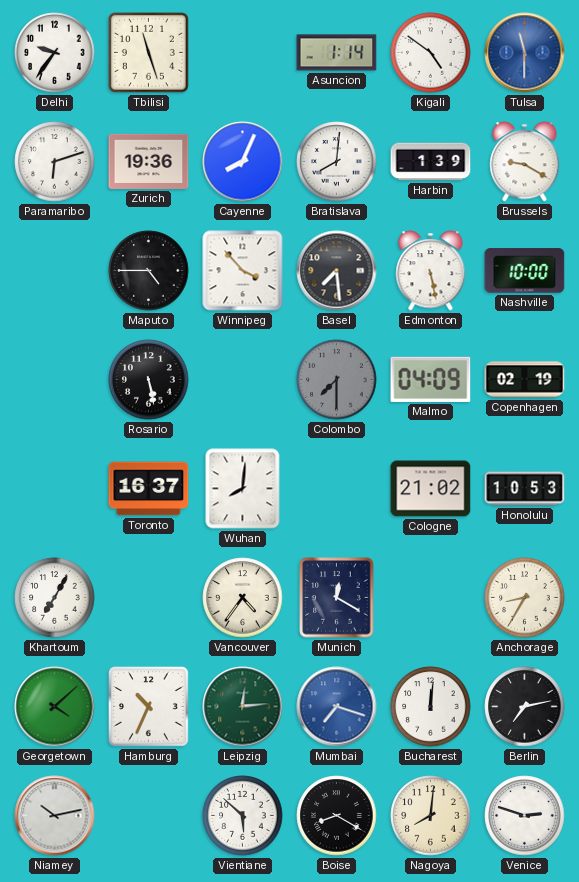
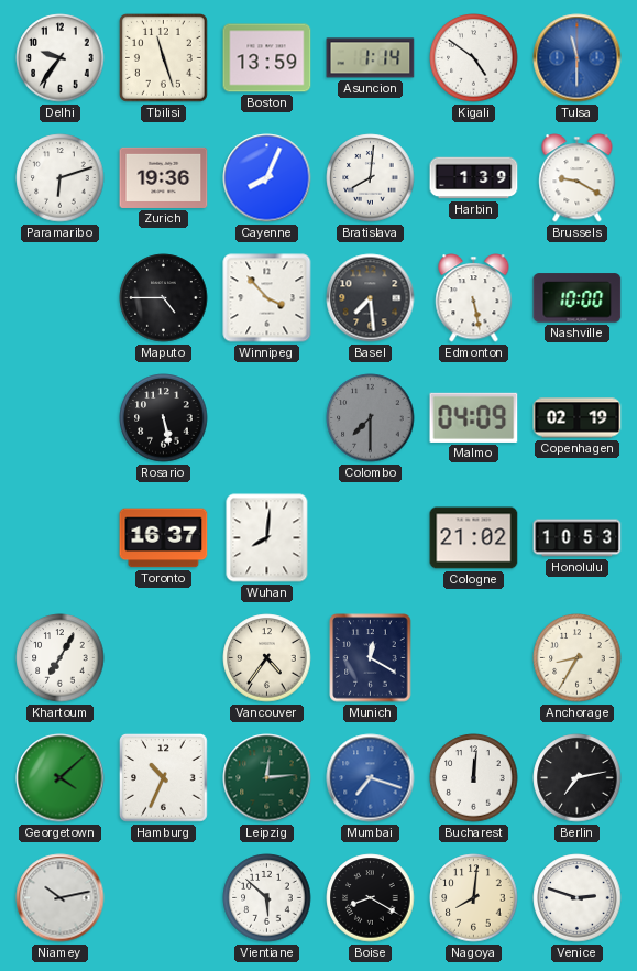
Boston: none -> 13:59 (267, 58)
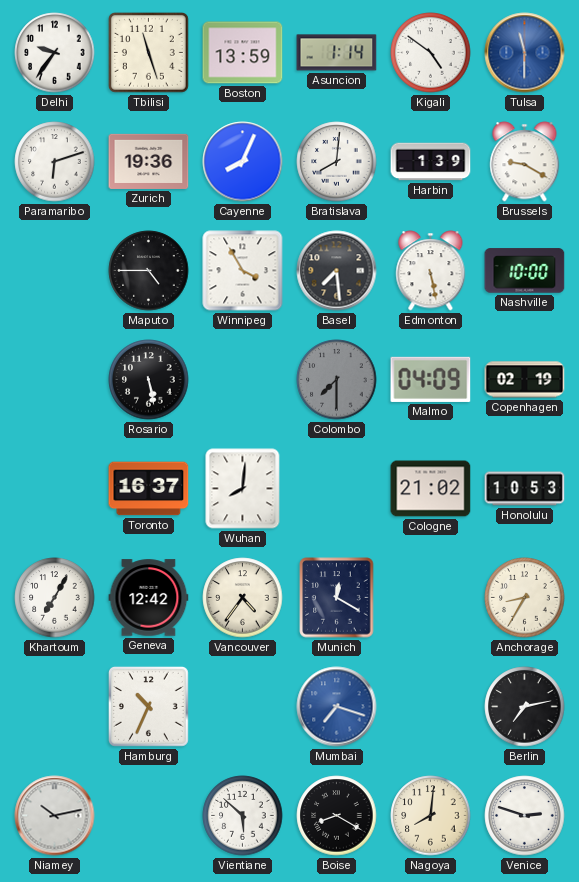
Winnipeg: 3:53 -> 3:55 (243, 271)
Geneva: none -> 12:42 (149, 598)
Georgetown: 4:08 -> none (61, 778)
Leipzig: 12:14 -> none (267, 778)
Bucharest: 12:01 -> none (474, 778)
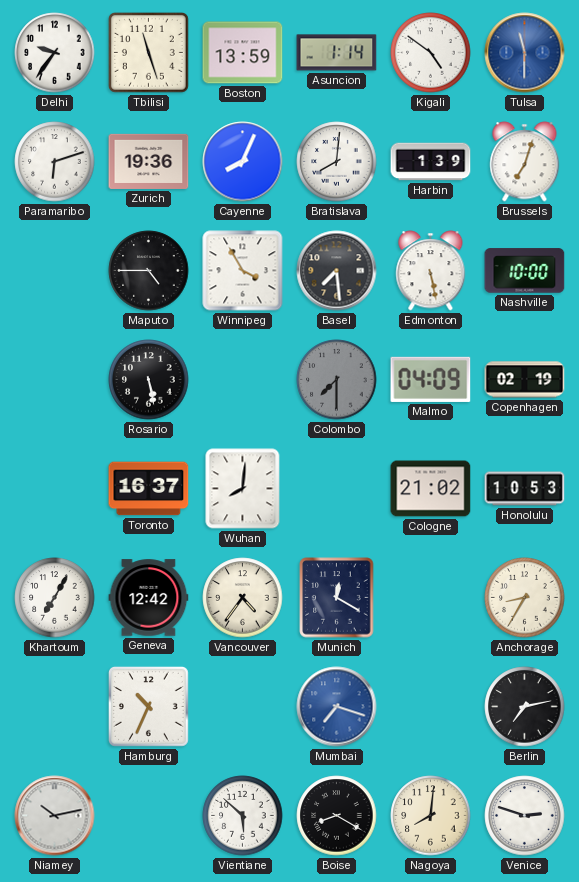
Brussels: 9:20 -> 7:03 (525, 162)
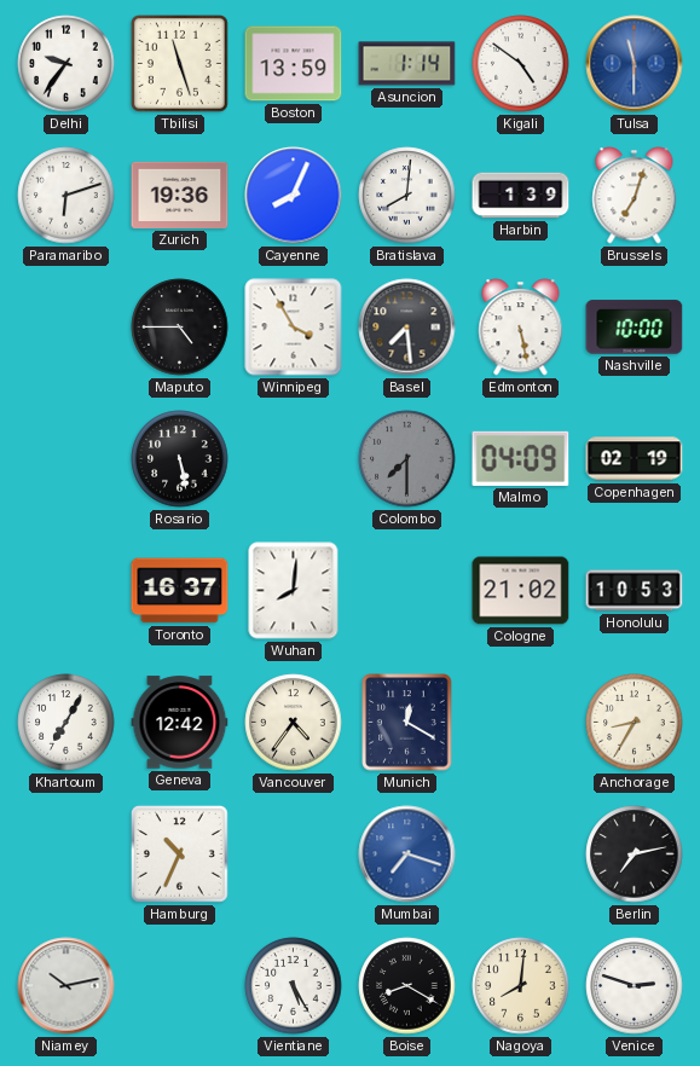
Vientiane: 5:52 -> 5:25 (294, 986)
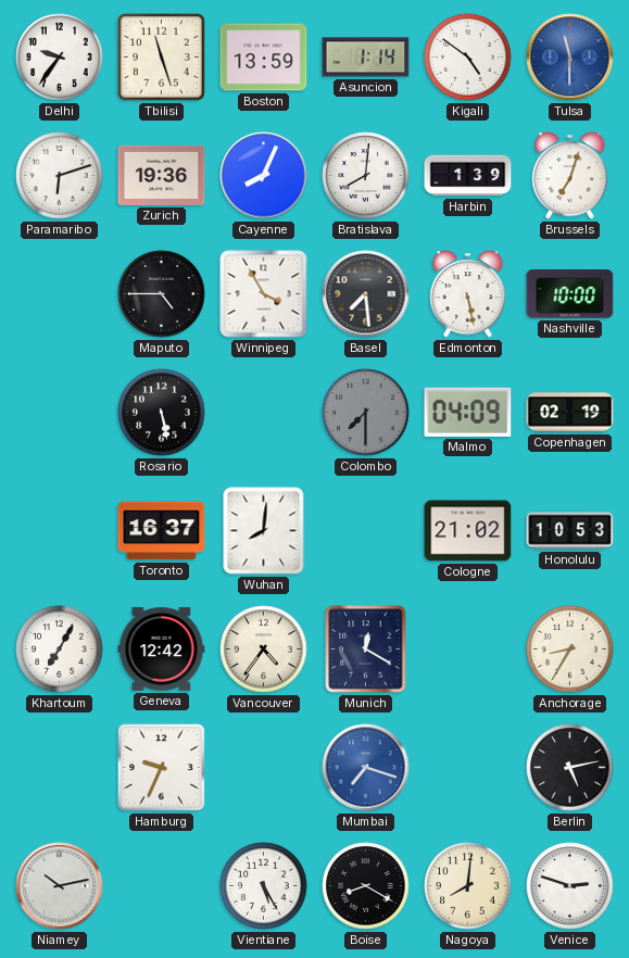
Hamburg: 10:34 -> 9:34 (161, 767)
Berlin: 7:13 -> 5:13 (570, 768)
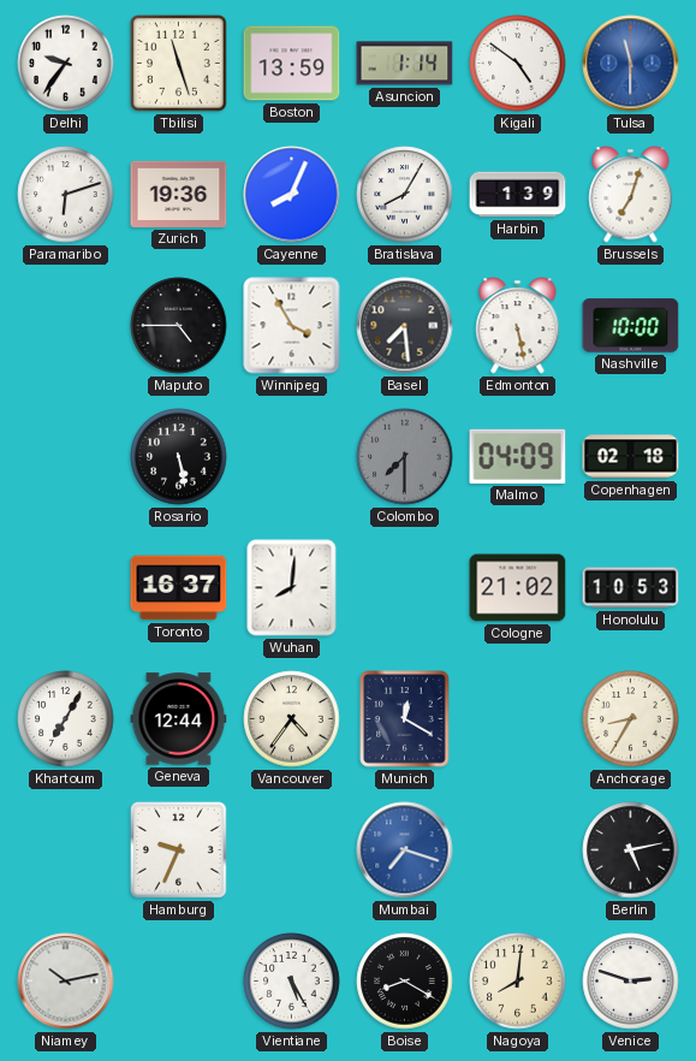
Bratislava: 8:01 -> 8:05 (405, 195)
Copenhagen: 02:19 -> 02:18 (631, 457)
Geneva: 12:42 -> 12:44 (179, 719)
